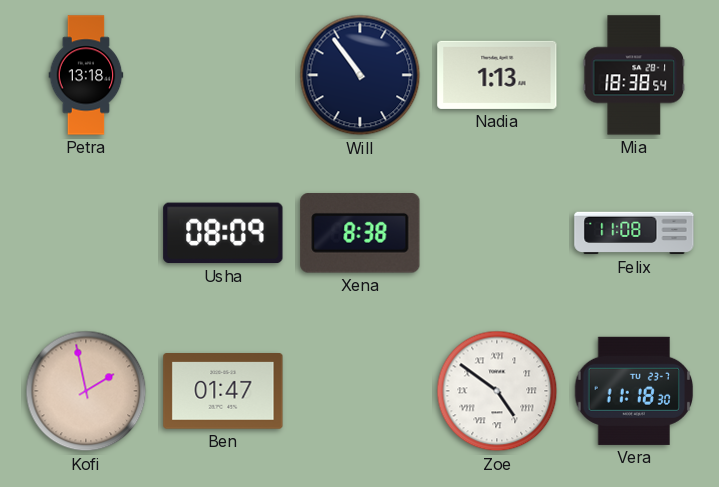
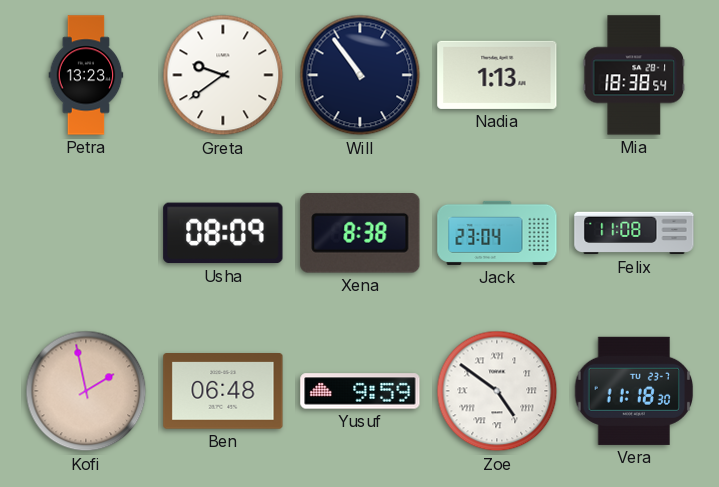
Petra: 13:18 -> 13:23 (86, 75)
Greta: none -> 9:39 (223, 75)
Jack: none -> 23:04 (497, 233)
Ben: 01:47 -> 06:48 (223, 392)
Yusuf: none -> 9:59 (360, 391)
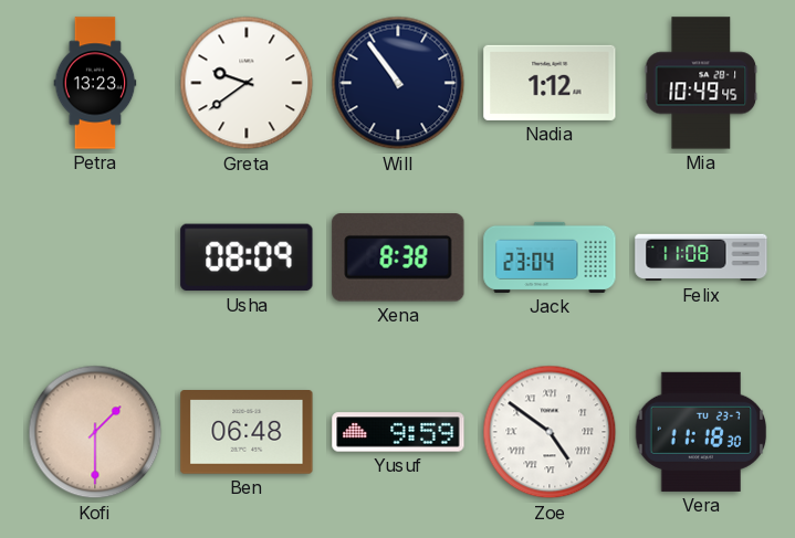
Nadia: 1:13 -> 1:12 (550, 83)
Mia: 18:38 -> 10:49 (701, 83)
Kofi: 1:58 -> 1:30 (95, 432)
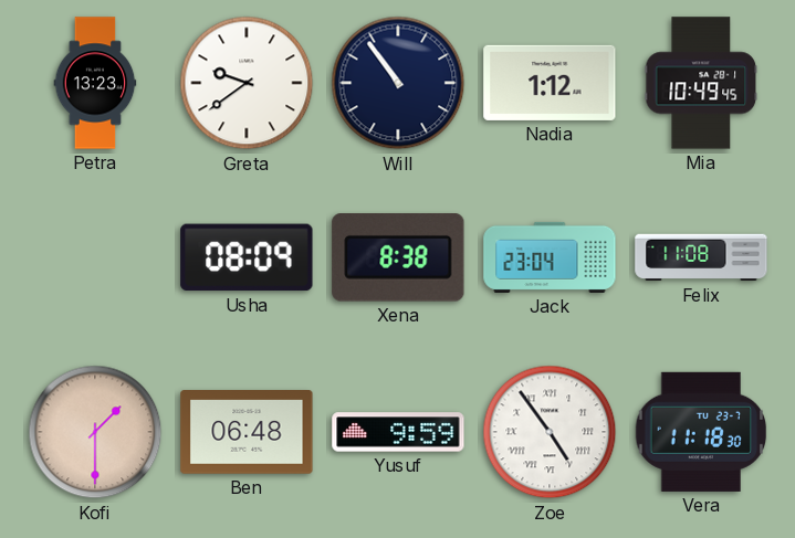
Zoe: 4:51 -> 4:54 (550, 432)
